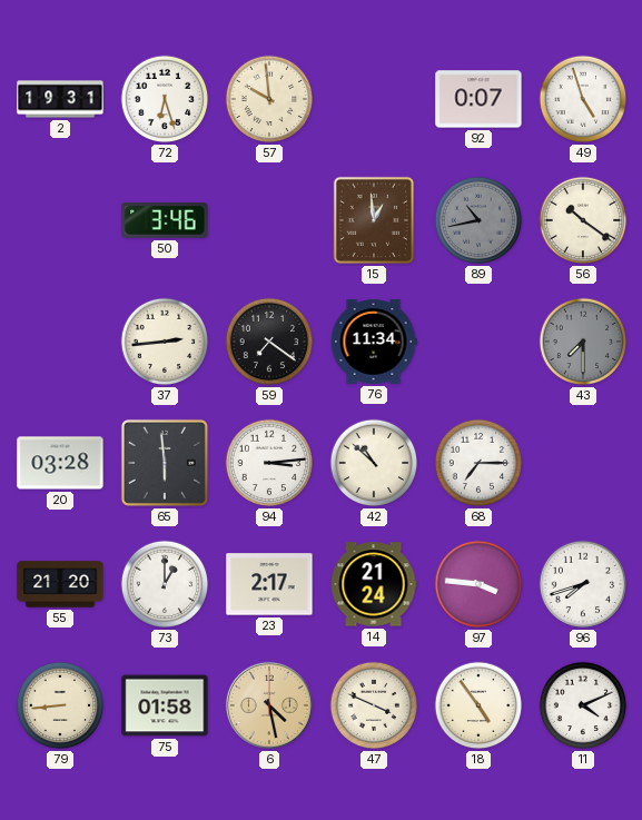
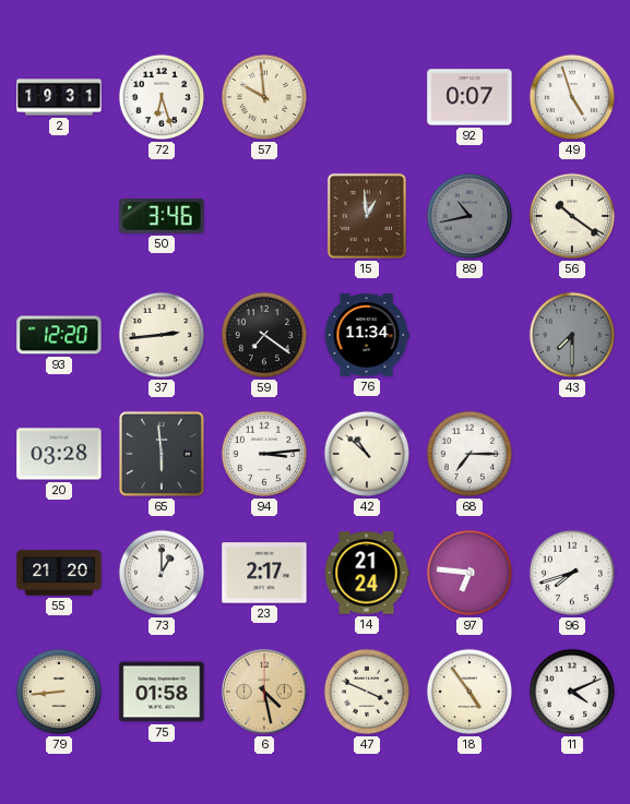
93: none -> 12:20 (59, 335)
97: 3:46 -> 6:46 (469, 573)
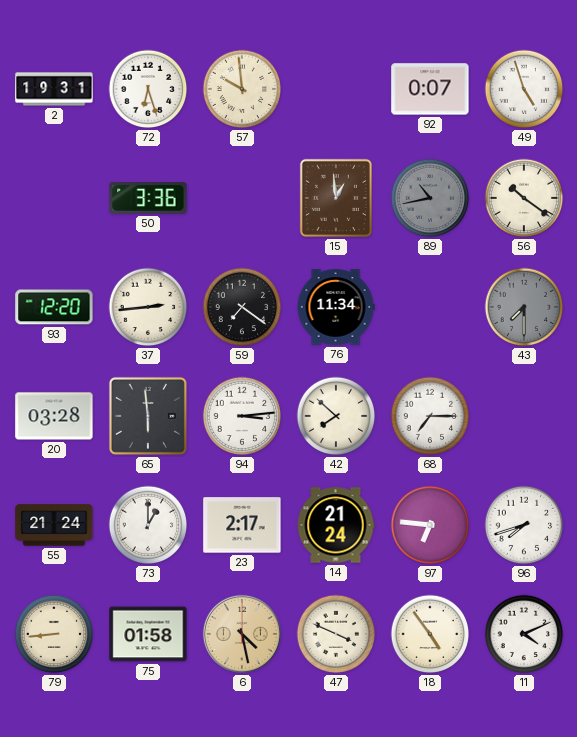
50: 3:46 -> 3:36 (148, 199)
42: 10:52 -> 7:52 (336, 416)
55: 21:20 -> 21:24 (54, 525)
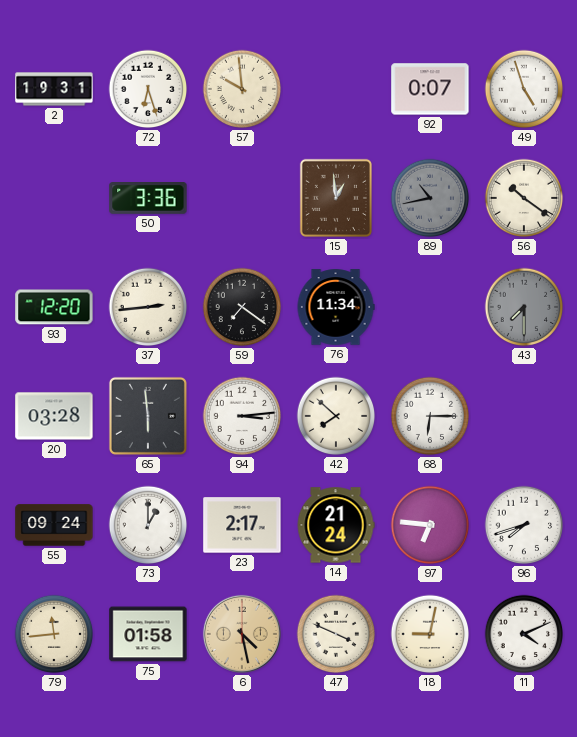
68: 7:15 -> 6:15 (430, 416)
55: 21:24 -> 09:24 (54, 525)
79: 8:44 -> 11:44 (54, 634)
18: 4:54 -> 9:02 (430, 634)
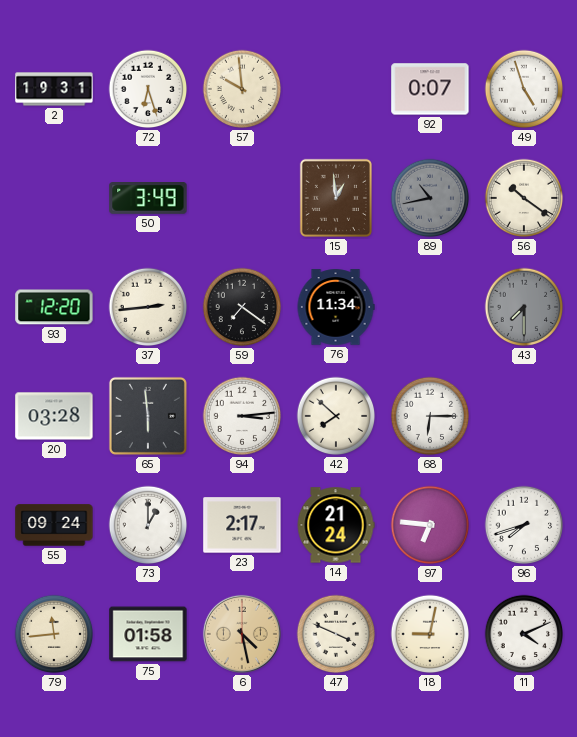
50: 3:36 -> 3:49 (148, 199)
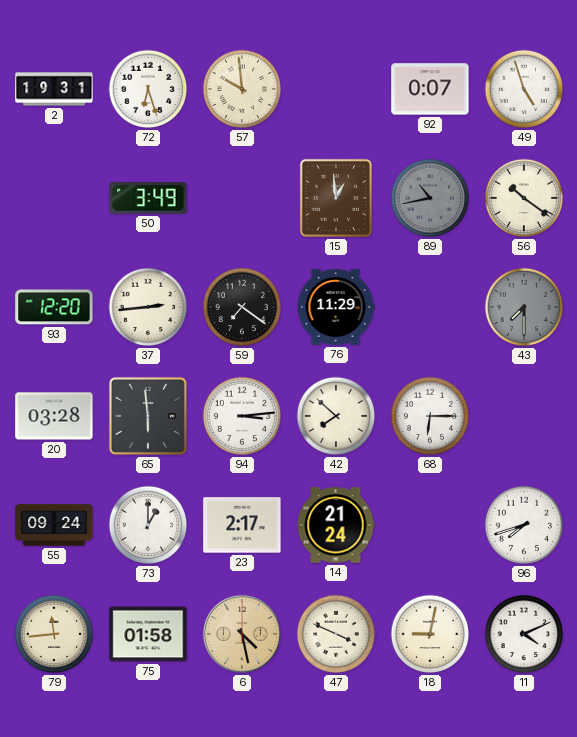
76: 11:34 -> 11:29 (336, 307)
97: 6:46 -> none (430, 525)
